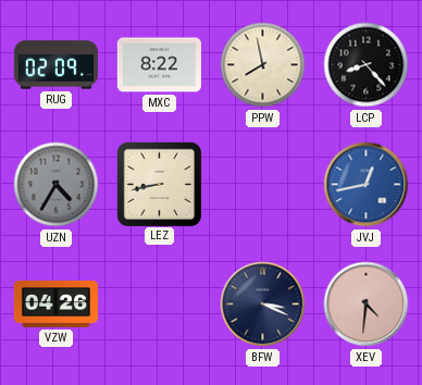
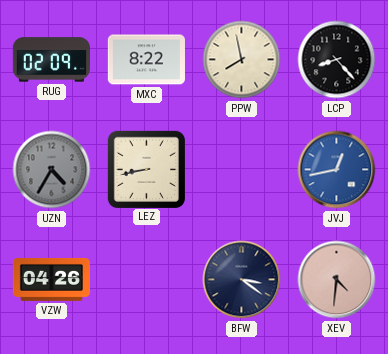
BFW: 3:19 -> 3:21 (242, 280)
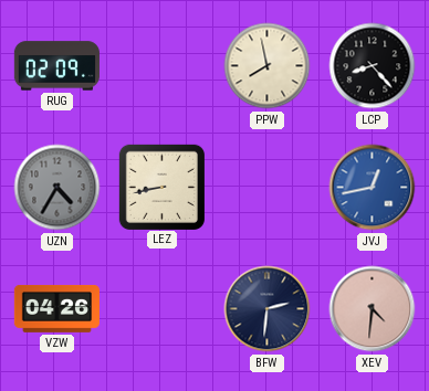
MXC: 8:22 -> none (146, 60)
BFW: 3:21 -> 2:31 (268, 309)
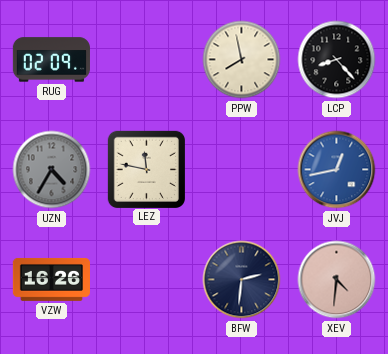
LEZ: 8:43 -> 11:47 (146, 169)
VZW: 04:26 -> 16:26 (51, 279)
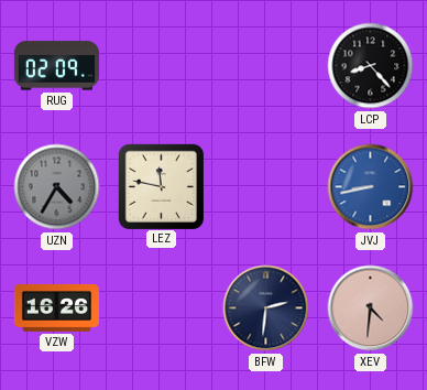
PPW: 7:58 -> none (242, 60)
JVJ: 12:43 -> 8:43 (371, 187)
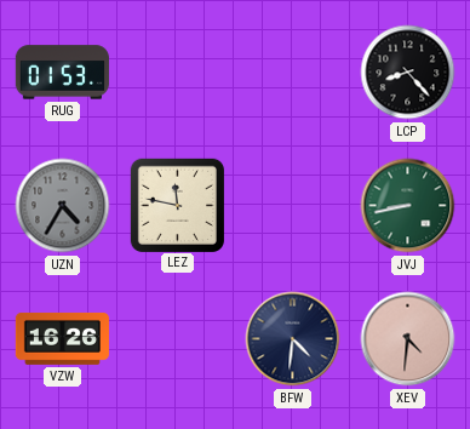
RUG: 02:09 -> 01:53 (62, 73)
JVJ dial: blue -> green (408, 206)
BFW: 2:31 -> 4:31 (293, 339)
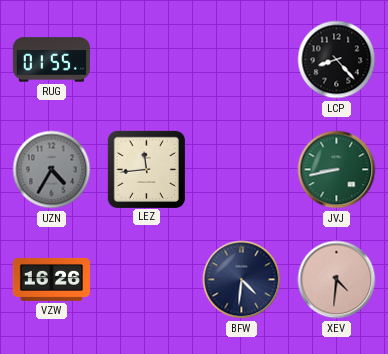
RUG: 01:53 -> 01:55 (51, 60)
LEZ: 11:47 -> 11:44 (146, 169)
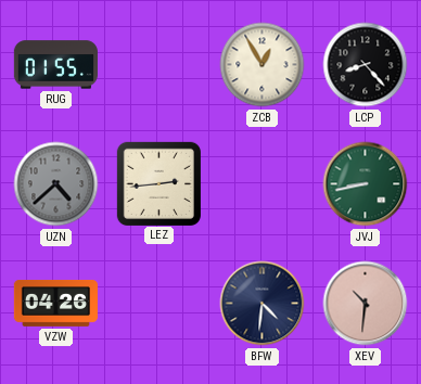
ZCB: none -> 12:55 (263, 65)
UZN: 4:35 -> 4:38 (56, 184)
LEZ: 11:44 -> 2:44 (158, 183)
VZW: 16:26 -> 04:26 (55, 303)
XEV: 4:31 -> 10:31 (366, 304)
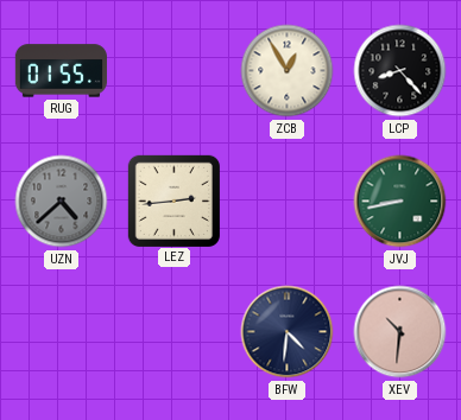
VZW: 04:26 -> none (55, 303)
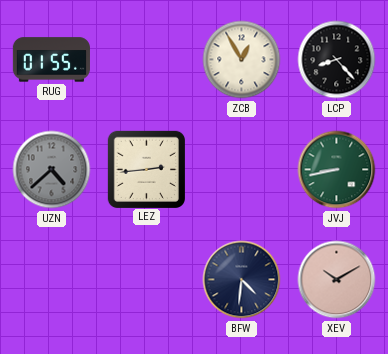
XEV: 10:31 -> 10:10 (337, 280)
